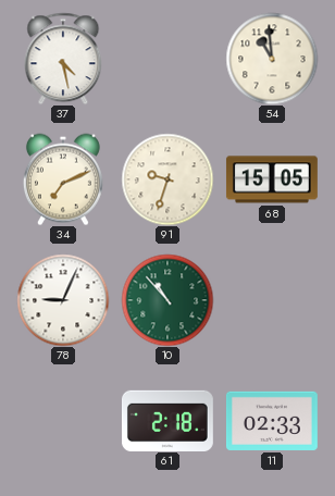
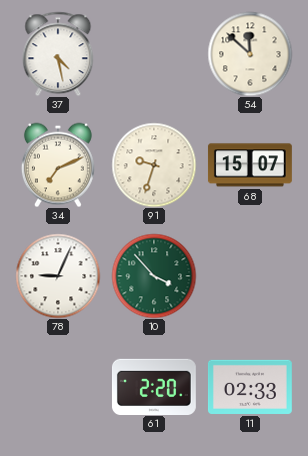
54: 10:59 -> 11:52 (250, 54)
68: 15:05 -> 15:07 (250, 165)
10: 10:53 -> 3:53 (154, 276)
61: 2:18 -> 2:20 (154, 386)
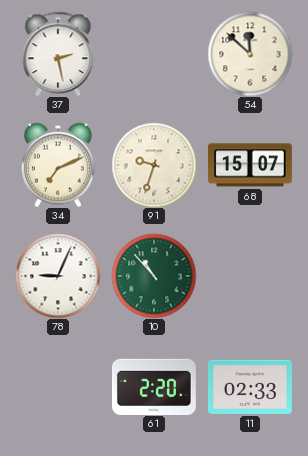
37: 4:28 -> 2:28 (58, 54)
10: 3:53 -> 10:53 (154, 276)
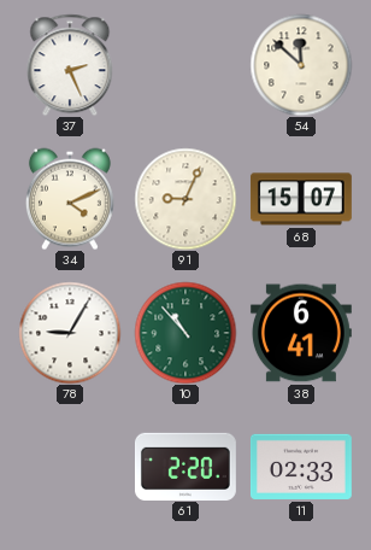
37: 2:28 -> 2:26 (70, 65)
34: 7:11 -> 4:11 (70, 199)
91: 9:33 -> 9:04 (185, 199)
78: 9:04 -> 9:05 (70, 333)
38: none -> 6:41 (301, 333)
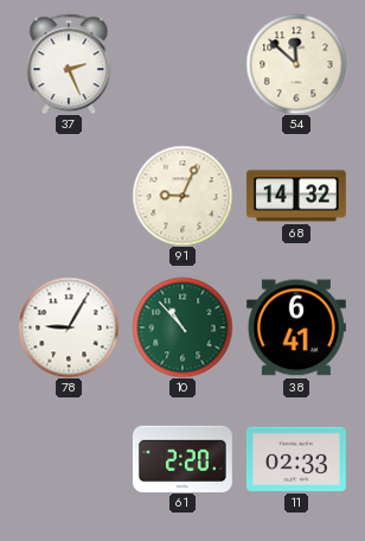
34: 4:11 -> none (70, 199)
68: 15:07 -> 14:32 (296, 196)
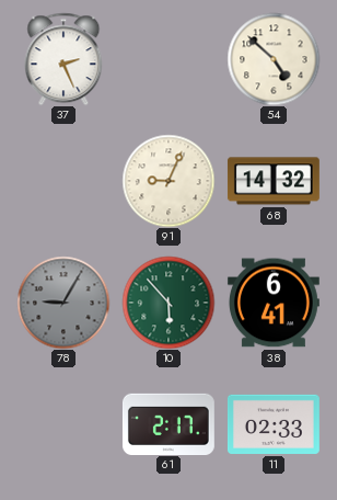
54: 11:52 -> 4:52 (274, 59)
78 dial: white -> grey (63, 303)
10: 10:53 -> 5:53 (168, 303)
61: 2:20 -> 2:17 (168, 423)
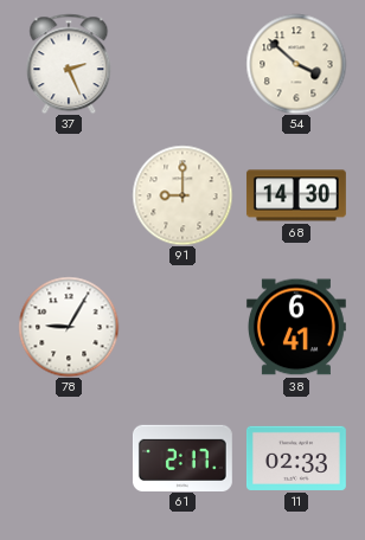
54: 4:52 -> 3:52 (296, 64)
91: 9:04 -> 9:00 (182, 195)
68: 14:32 -> 14:30 (296, 195)
78 dial: grey -> white (69, 327)
10: 5:53 -> none (168, 303)
